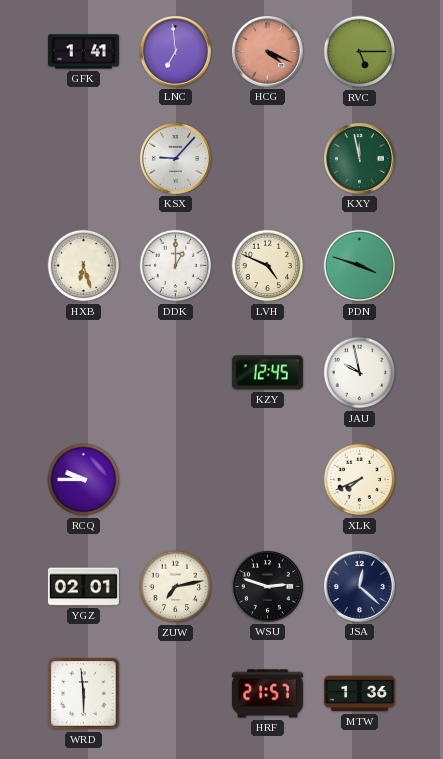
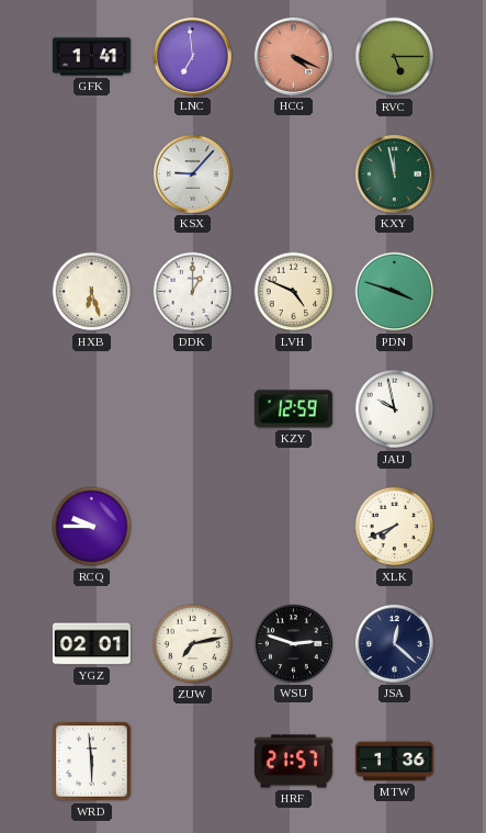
KZY: 12:45 -> 12:59 (293, 409)
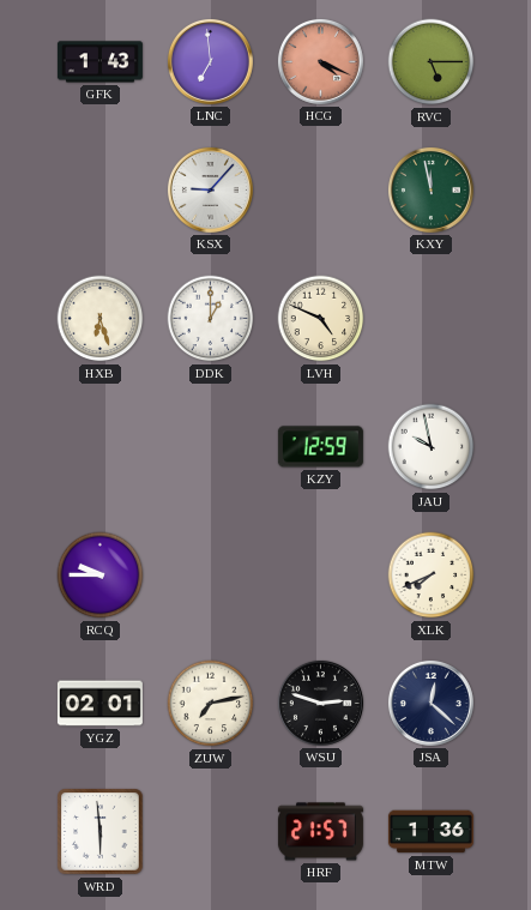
GFK: 1:41 -> 1:43 (99, 62)
PDN: 3:48 -> none (395, 292)
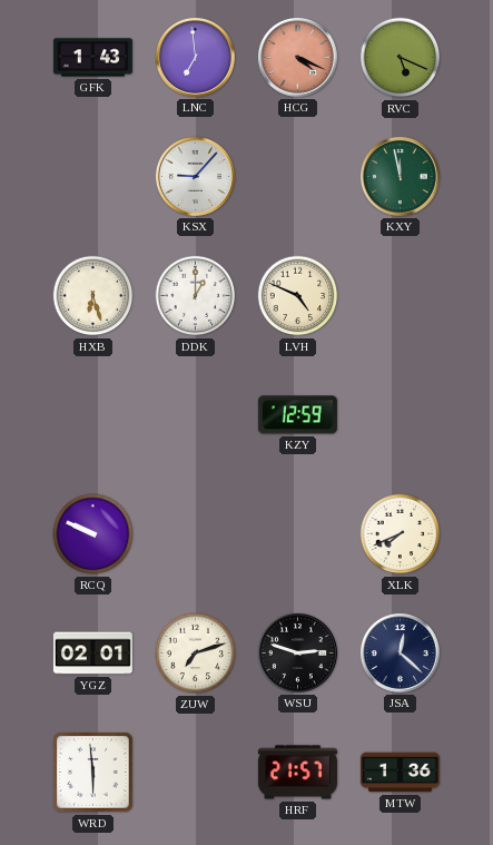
RVC: 5:15 -> 5:19 (401, 58)
JAU: 9:58 -> none (432, 447)
RCQ: 9:45 -> 9:49 (93, 534)
ZUW: 7:13 -> 7:12 (196, 654)
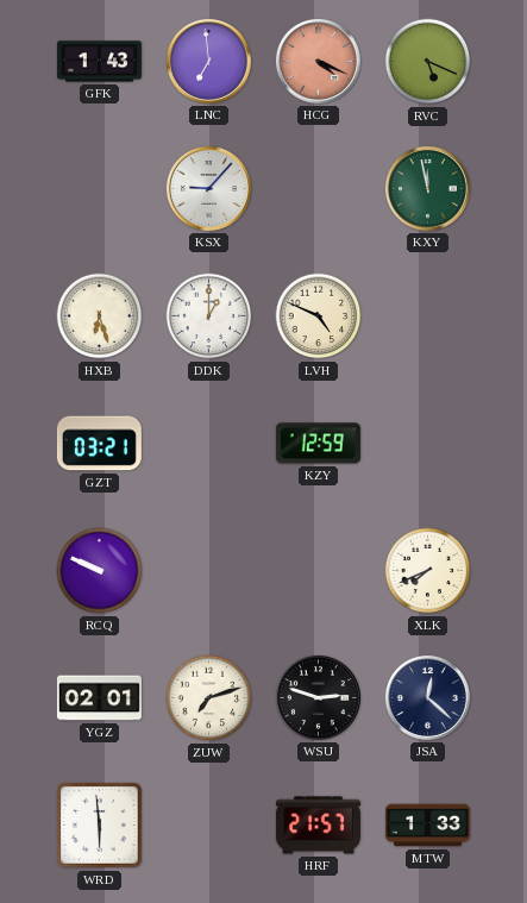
GZT: none -> 03:21 (99, 444)
MTW: 1:36 -> 1:33 (427, 826)
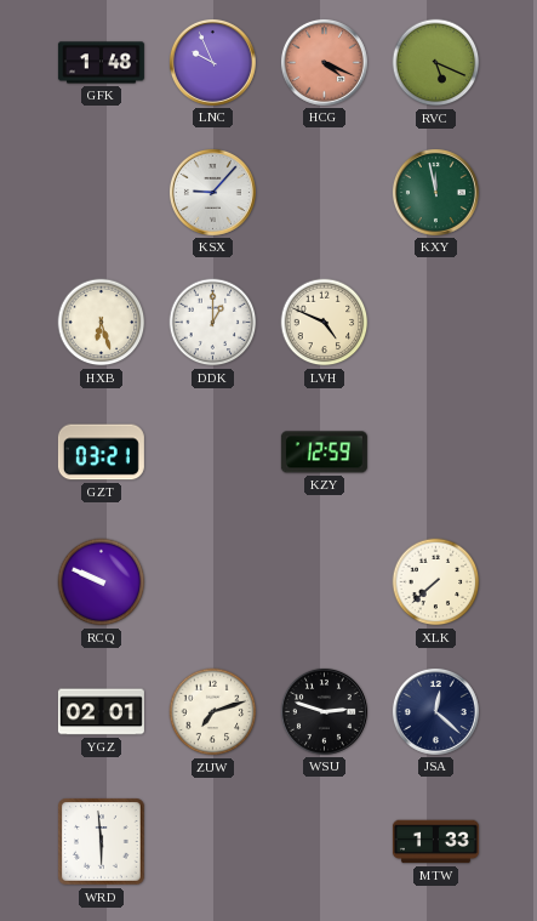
GFK: 1:43 -> 1:48 (101, 63)
LNC: 6:59 -> 9:56 (212, 62)
XLK: 7:41 -> 7:38 (436, 582)
HRF: 21:57 -> none (318, 826)
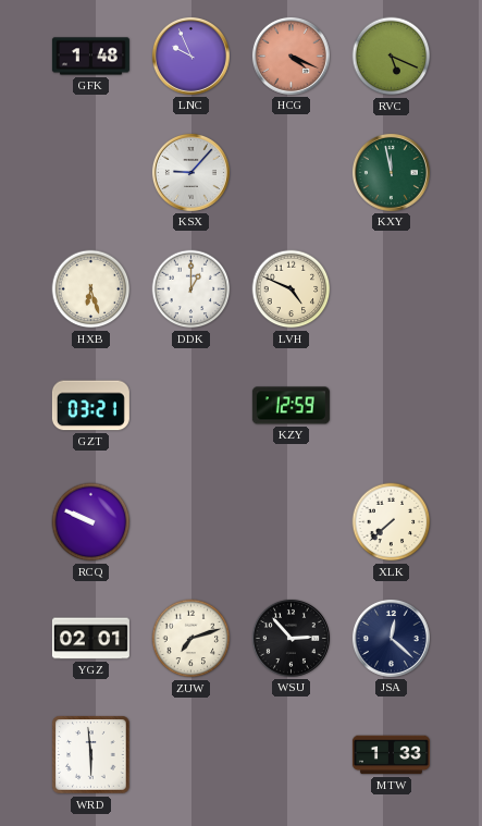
WSU: 2:48 -> 2:53 (291, 638)
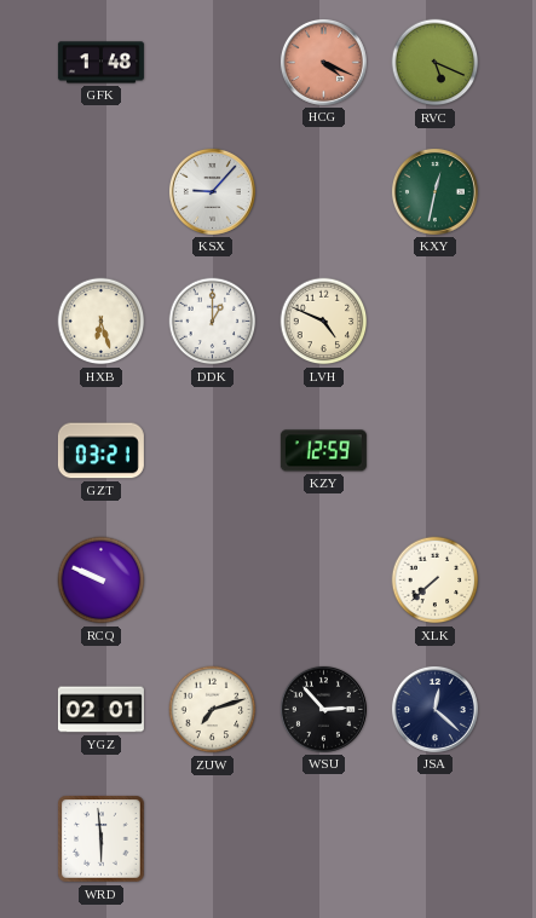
LNC: 9:56 -> none (190, 56)
KXY: 11:58 -> 12:32 (434, 191)
MTW: 1:33 -> none (391, 755)
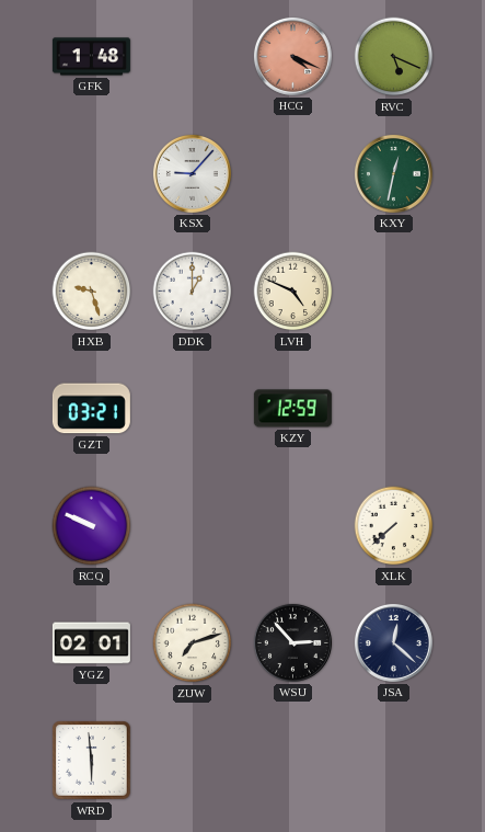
HXB: 6:27 -> 9:27 (92, 292)
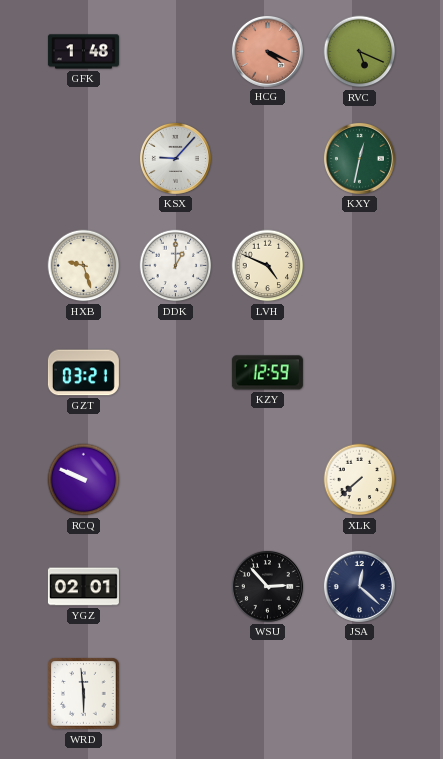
ZUW: 7:12 -> none (193, 643)
